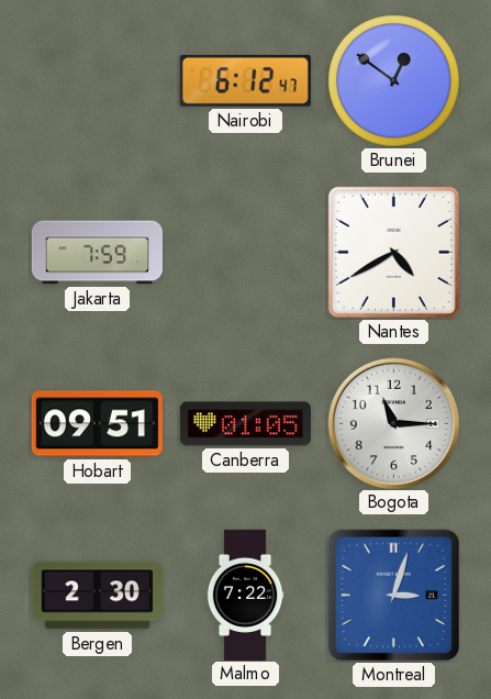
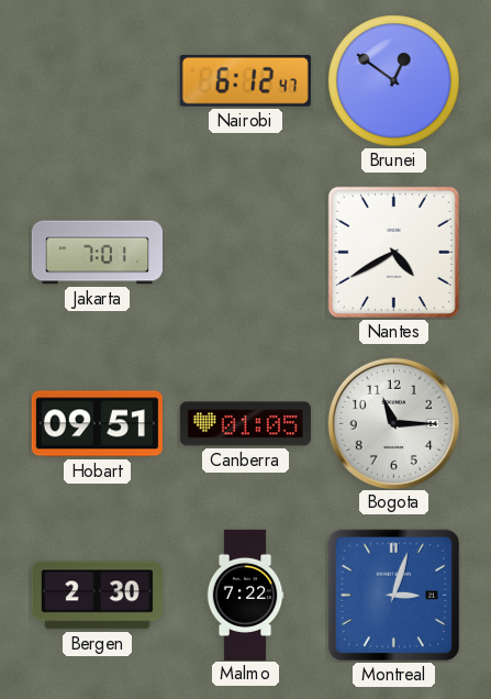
Jakarta: 7:59 -> 7:01 (97, 253)
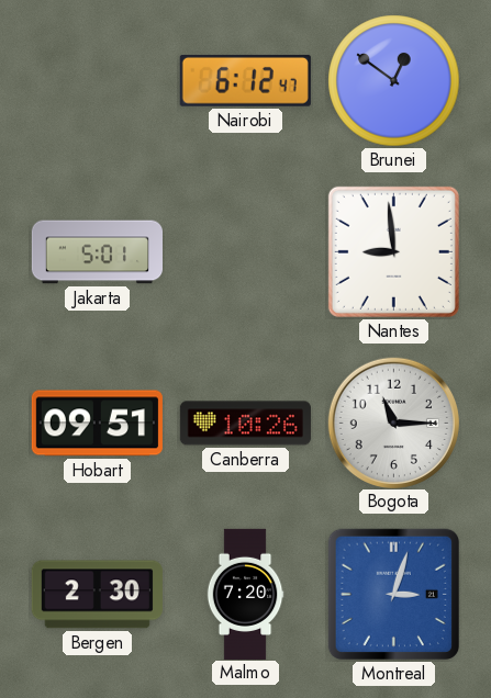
Jakarta: 7:01 -> 5:01 (97, 252)
Nantes: 4:40 -> 8:59 (393, 251)
Canberra: 01:05 -> 10:26 (245, 424)
Malmo: 7:22 -> 7:20 (245, 594)
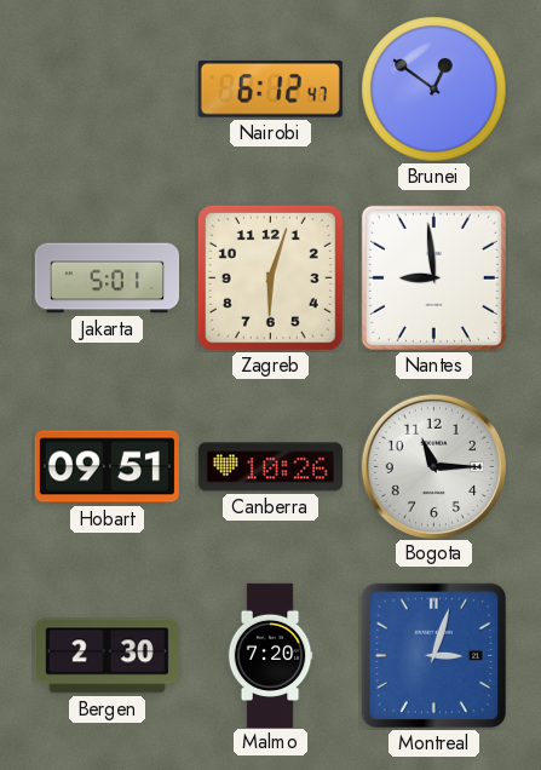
Zagreb: none -> 6:03 (270, 277)
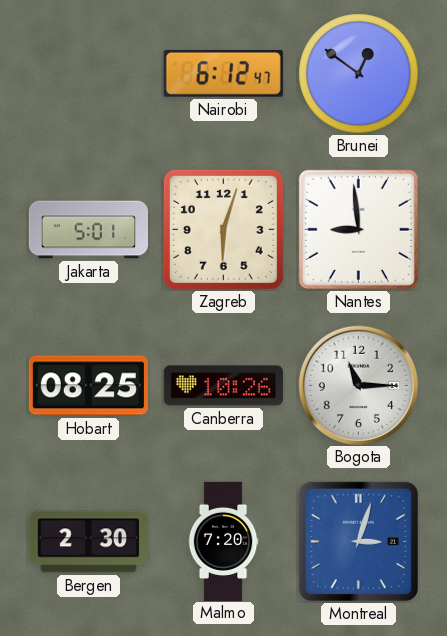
Hobart: 09:51 -> 08:25 (88, 386)
